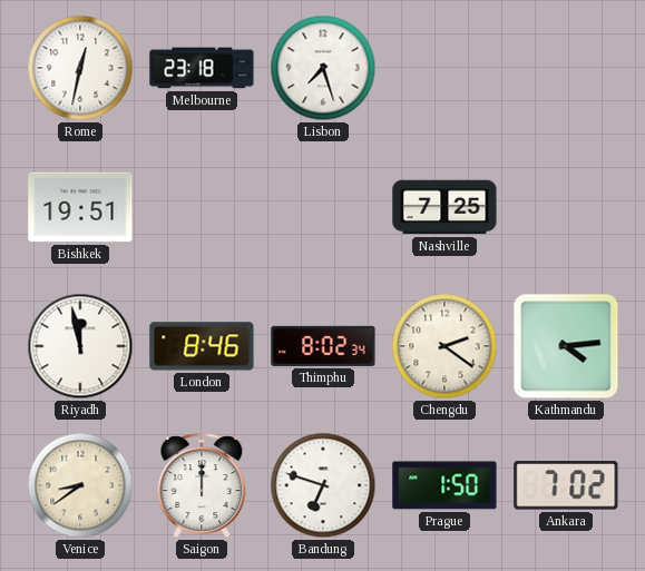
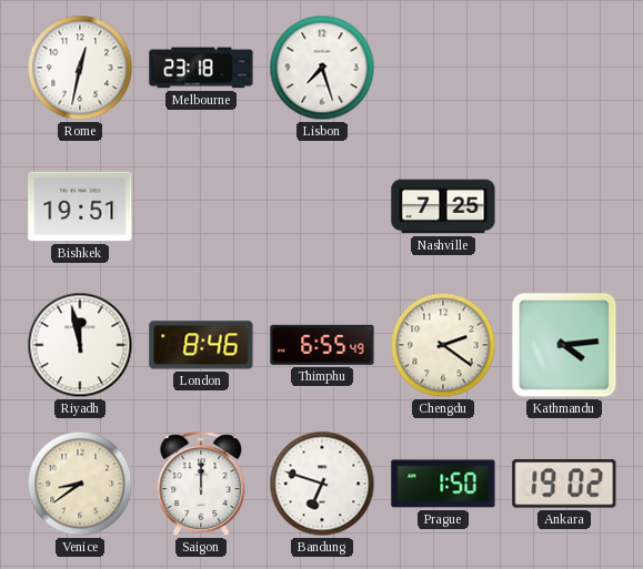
Thimphu: 8:02 -> 6:55 (322, 345)
Ankara: 7:02 -> 19:02 (564, 484)
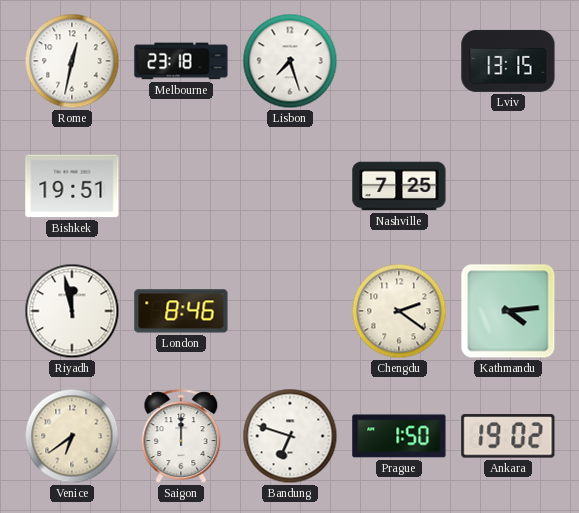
Lviv: none -> 13:15 (508, 61)
Thimphu: 6:55 -> none (322, 345)
Venice: 8:39 -> 6:39 (72, 436)
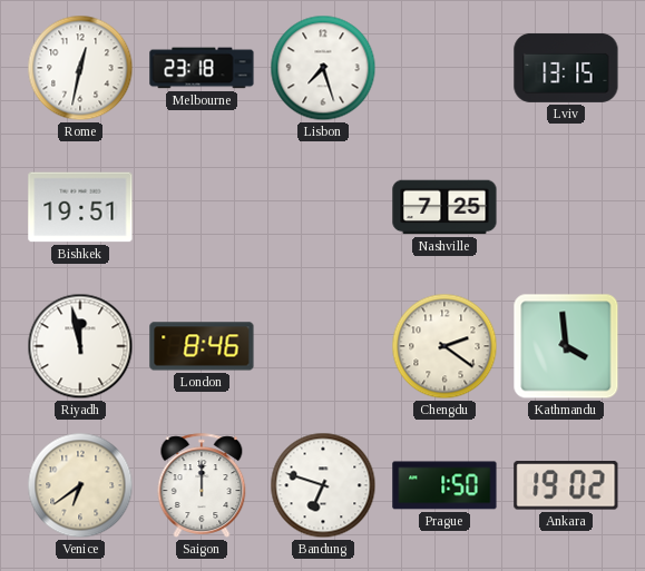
Kathmandu: 4:14 -> 3:59 (566, 346)
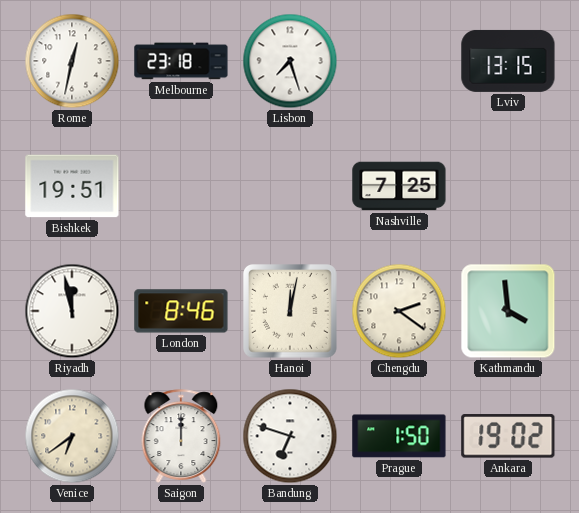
Hanoi: none -> 12:02 (291, 312)
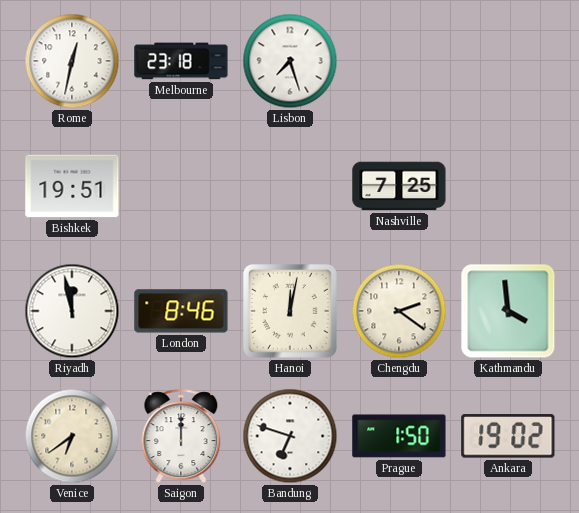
Lviv: 13:15 -> none (508, 61)
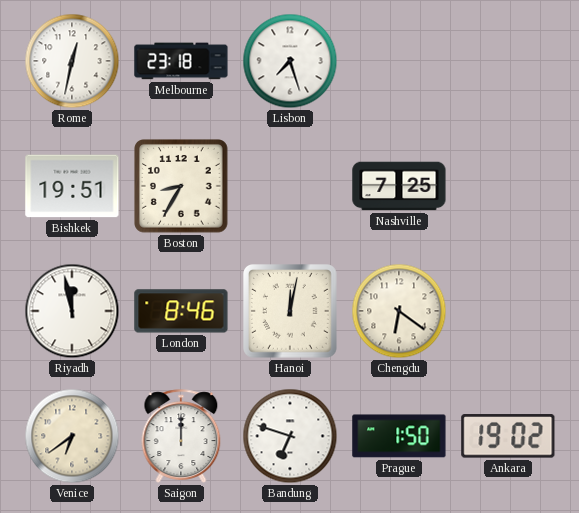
Boston: none -> 8:35 (182, 187)
Chengdu: 2:21 -> 6:21 (399, 311)
Kathmandu: 3:59 -> none (508, 311)
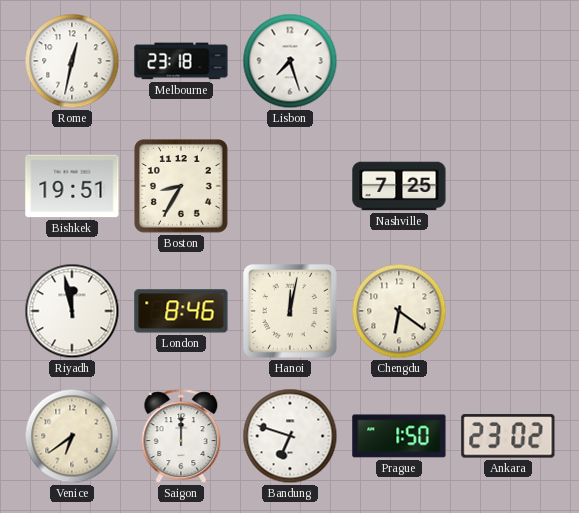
Ankara: 19:02 -> 23:02 (508, 436)
